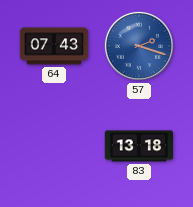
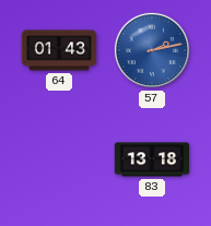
64: 07:43 -> 01:43 (59, 50)
57: 2:18 -> 2:13 (152, 50)
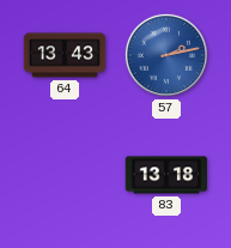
64: 01:43 -> 13:43 (65, 55)
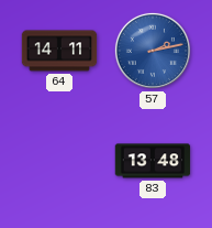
64: 13:43 -> 14:11 (59, 51)
83: 13:18 -> 13:48 (153, 161)
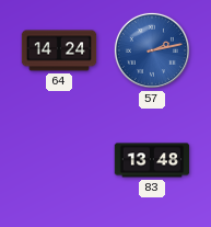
64: 14:11 -> 14:24 (59, 50)
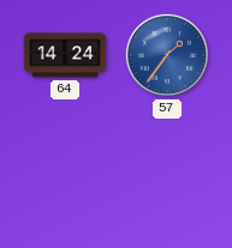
57: 2:13 -> 1:36 (167, 55)
83: 13:48 -> none (152, 160)
